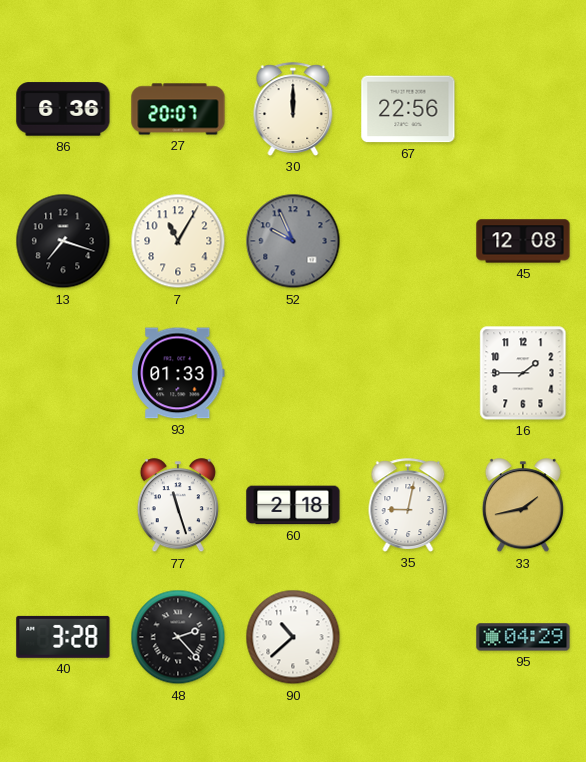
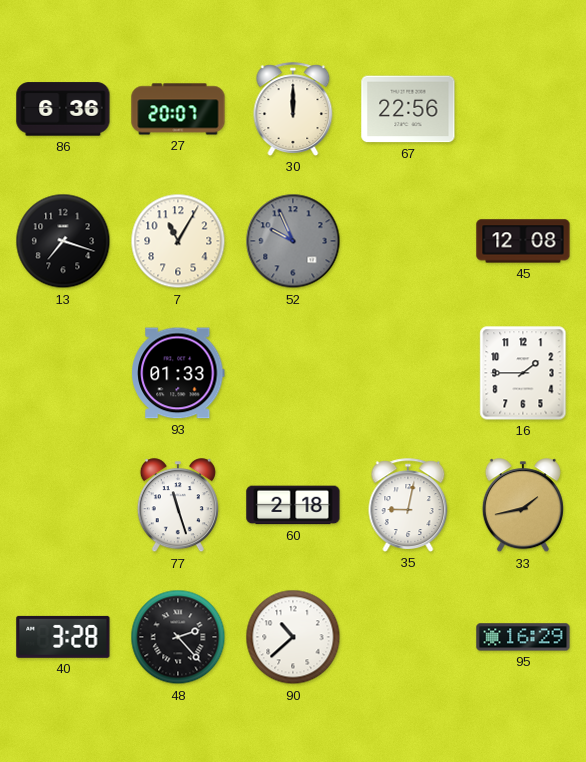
95: 04:29 -> 16:29 (523, 637)
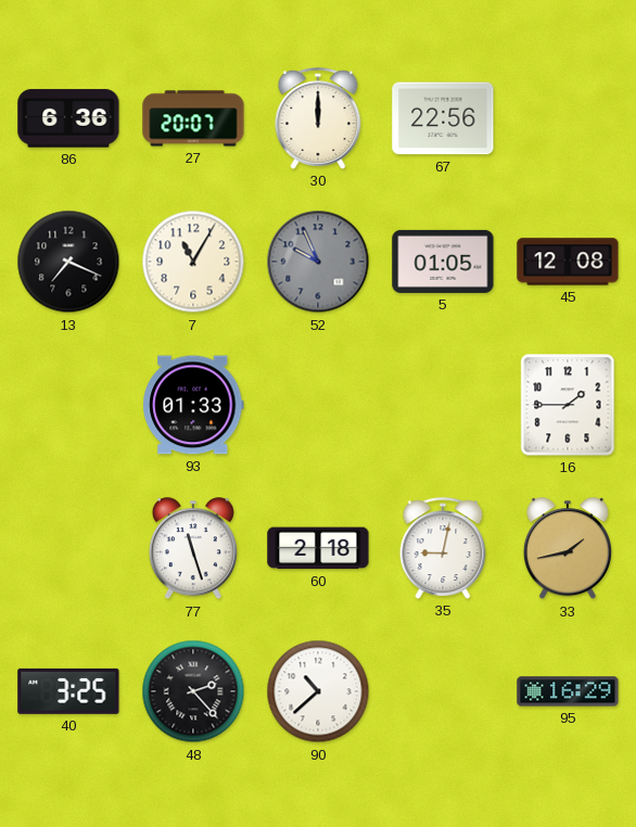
13: 7:18 -> 7:19 (68, 262)
5: none -> 01:05 (443, 262)
40: 3:28 -> 3:25 (68, 691)
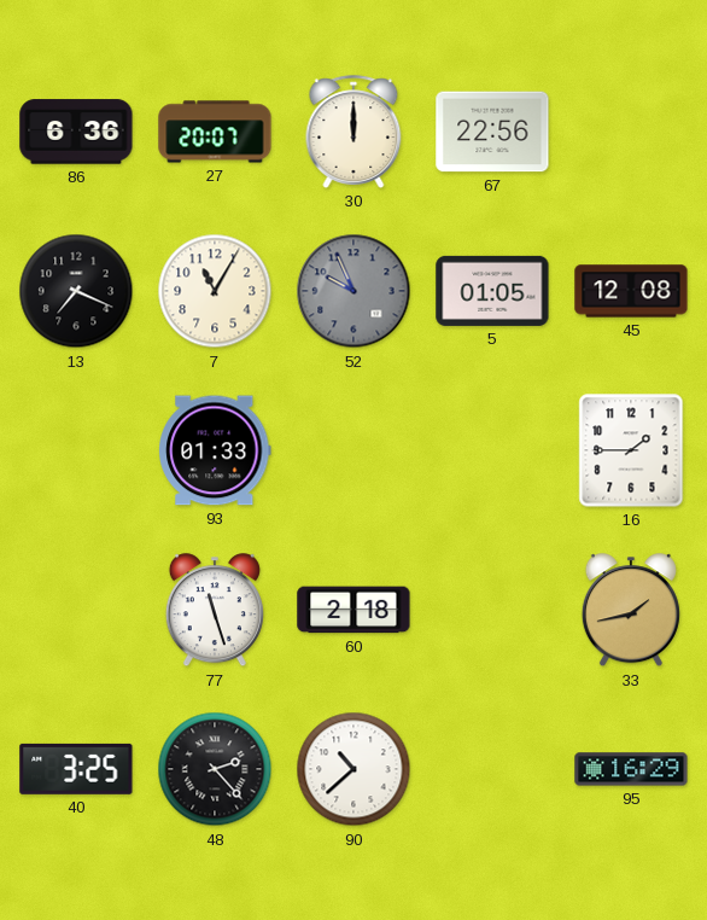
35: 9:02 -> none (443, 548)
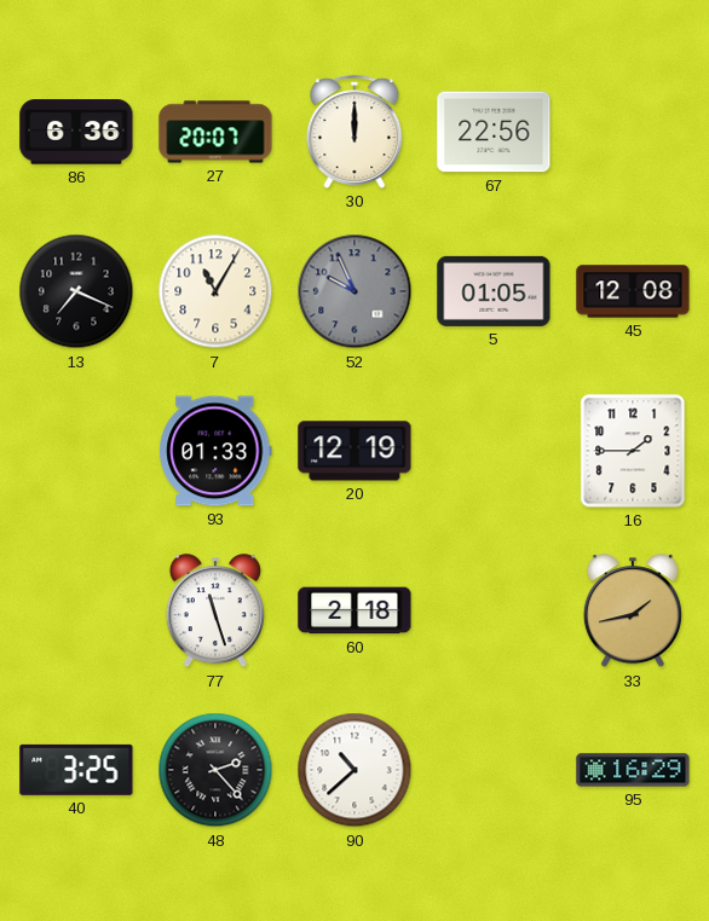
20: none -> 12:19 (354, 451)
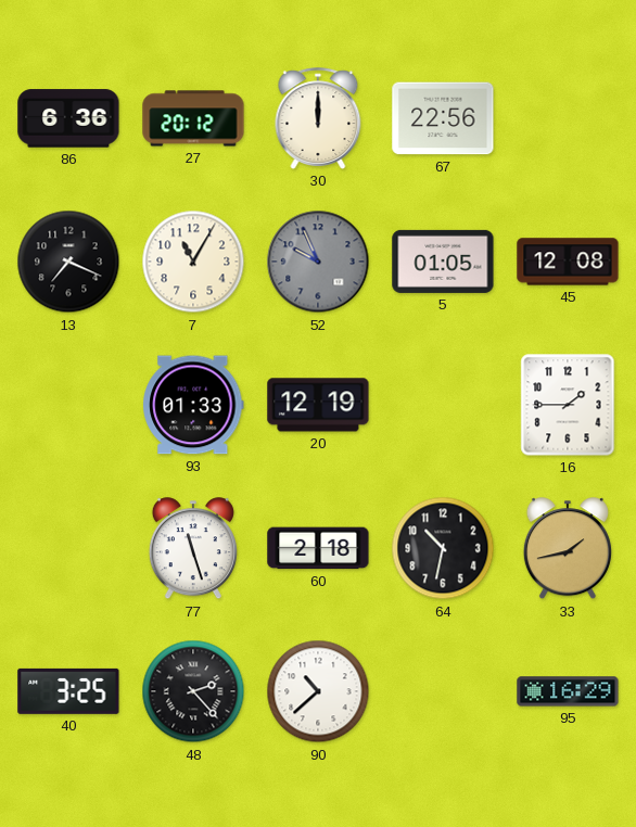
27: 20:07 -> 20:12 (193, 118)
64: none -> 10:32 (443, 548)
